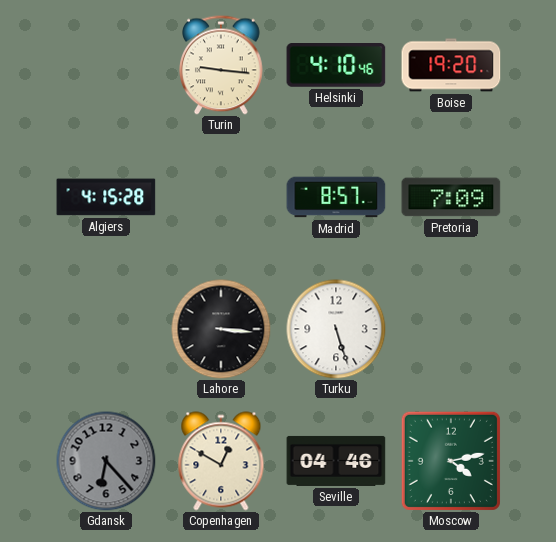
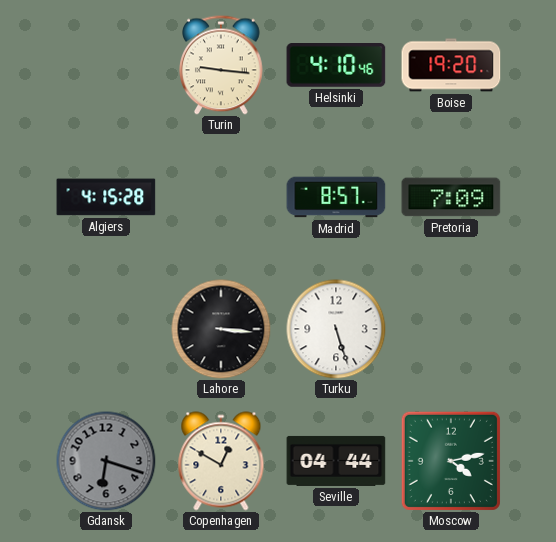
Gdansk: 6:23 -> 6:18 (106, 461)
Seville: 04:46 -> 04:44 (336, 461)
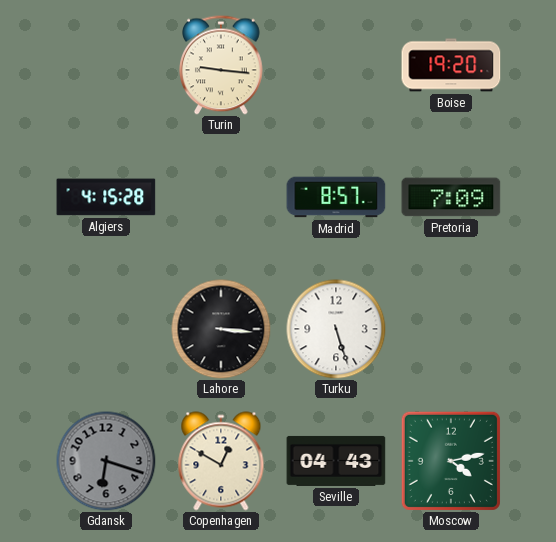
Helsinki: 4:10 -> none (336, 66)
Seville: 04:44 -> 04:43 (336, 461)
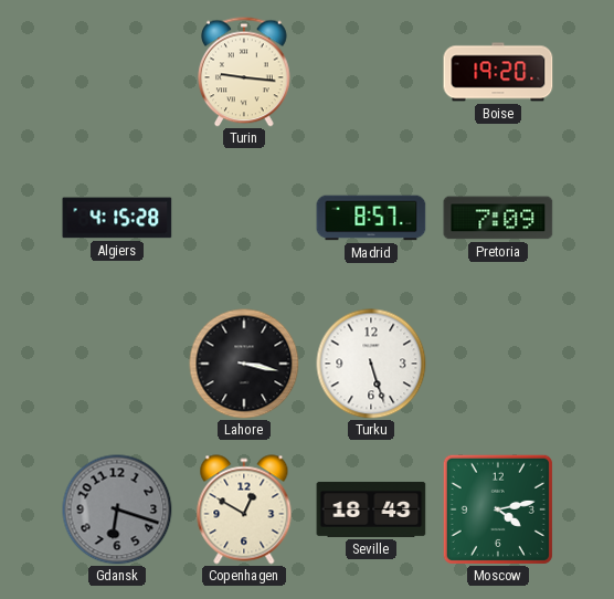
Lahore: 3:16 -> 3:17 (244, 364)
Seville: 04:43 -> 18:43 (371, 509)
